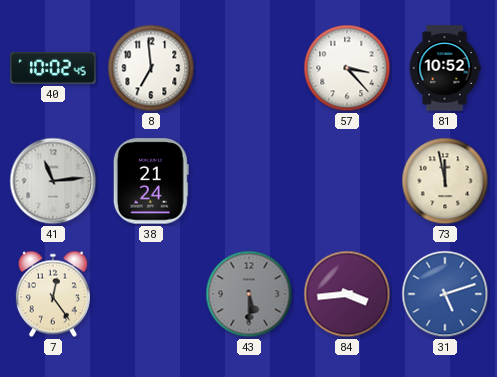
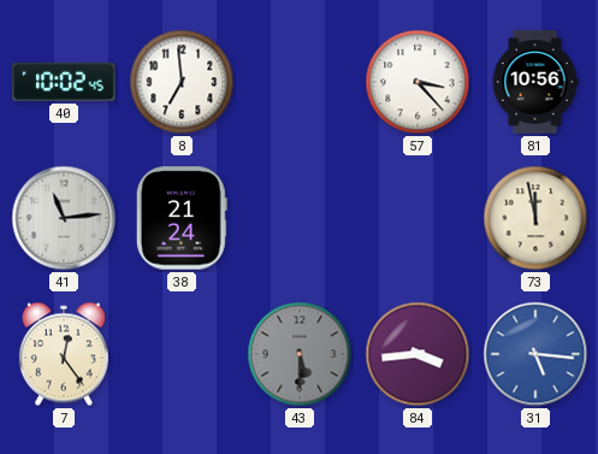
81: 10:52 -> 10:56 (535, 82)
31: 5:12 -> 5:16 (535, 354)
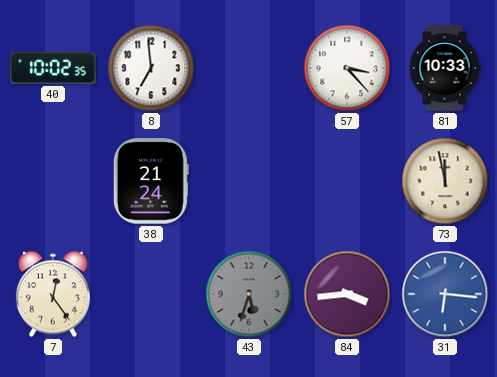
40: 10:02:45 -> 10:02:35 (53, 68)
81: 10:56 -> 10:33 (445, 68)
41: 11:14 -> none (64, 218)
43: 5:30 -> 5:33 (249, 294)
31: 5:16 -> 6:16 (445, 294)
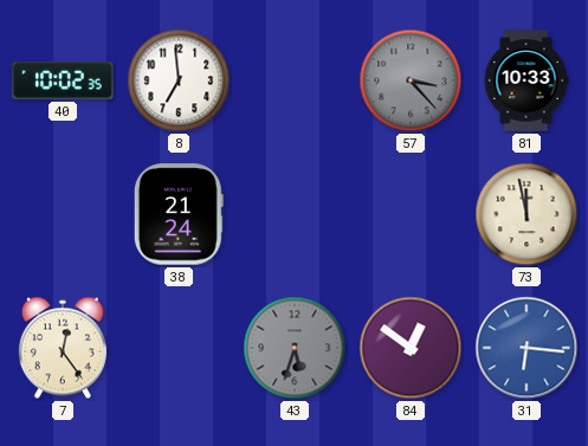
57 dial: white -> grey (411, 80)
84: 3:44 -> 12:51 (411, 348)
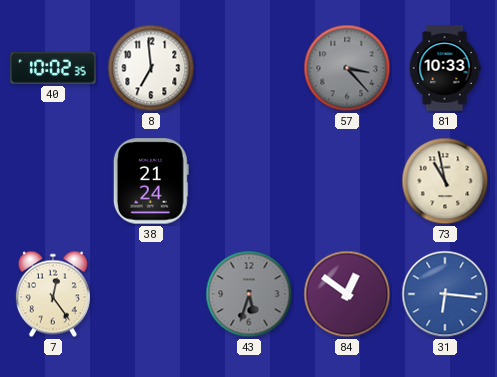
73: 11:58 -> 10:58 (445, 181)
